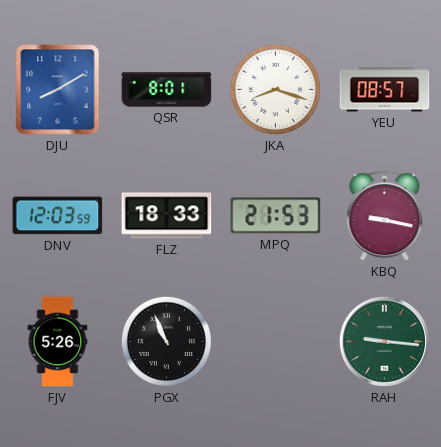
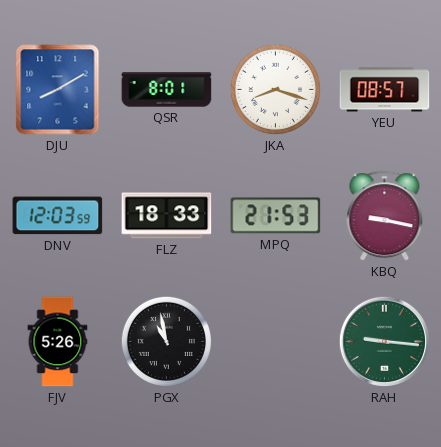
PGX: 10:56 -> 10:58 (166, 341)
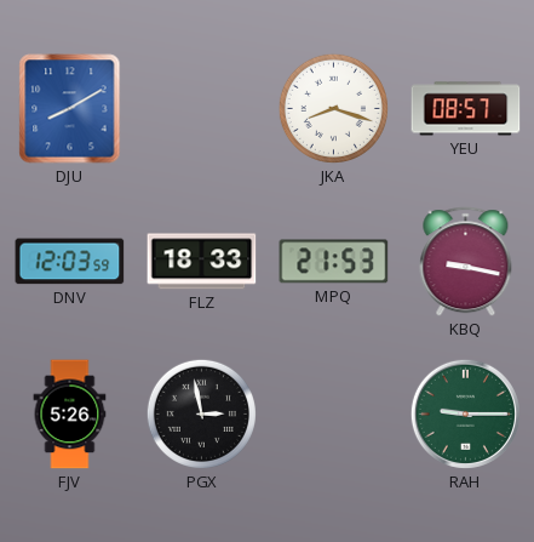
QSR: 8:01 -> none (167, 90)
PGX: 10:58 -> 2:58 (201, 413)
RAH: 9:16 -> 9:15 (465, 413)
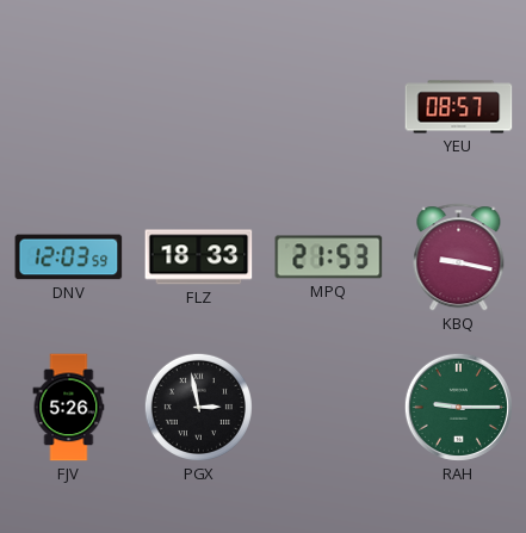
DJU: 8:10 -> none (70, 109)
JKA: 8:18 -> none (333, 108)
